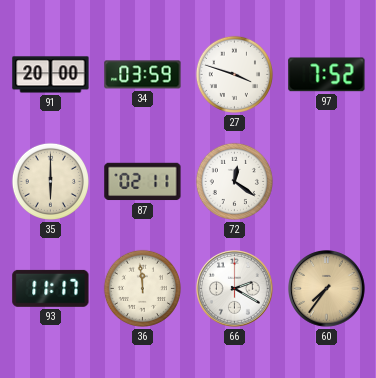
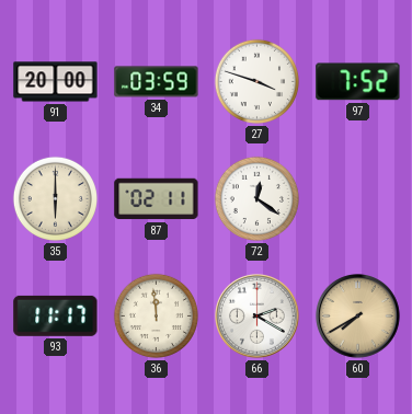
60: 7:36 -> 7:40 (358, 317)
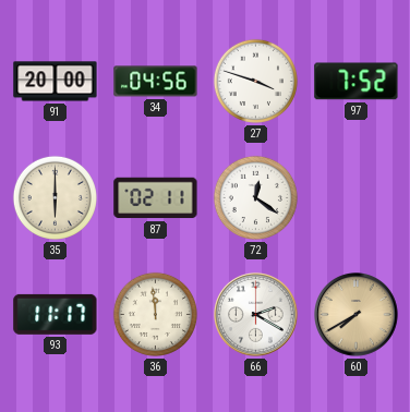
34: 03:59 -> 04:56 (156, 82)
